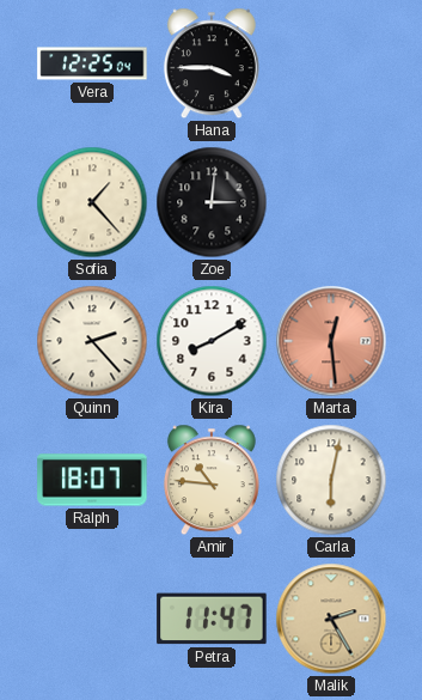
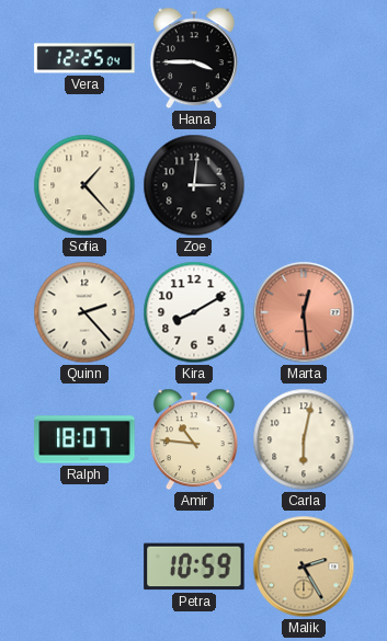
Petra: 11:47 -> 10:59 (194, 566)
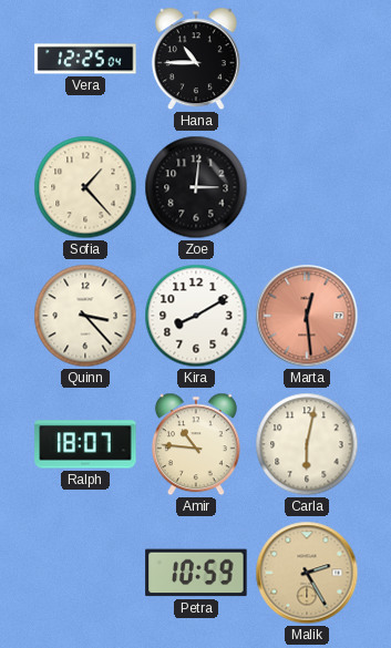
Hana: 3:45 -> 10:45 (196, 59)
Quinn: 2:23 -> 3:23 (85, 316)
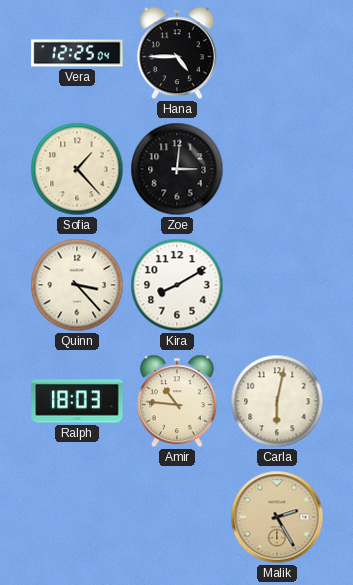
Hana: 10:45 -> 4:45 (177, 53)
Marta: 12:29 -> none (307, 316)
Ralph: 18:07 -> 18:03 (77, 401)
Petra: 10:59 -> none (196, 573)
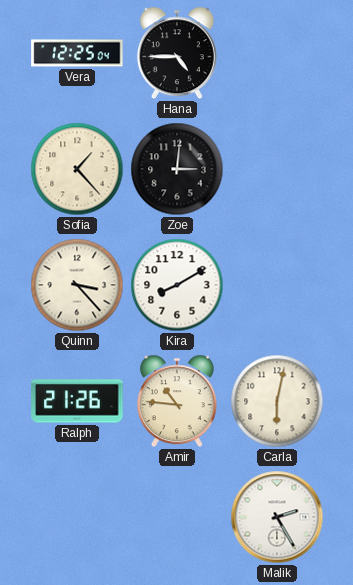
Ralph: 18:03 -> 21:26 (77, 401)
Malik dial: champagne -> white (277, 517)
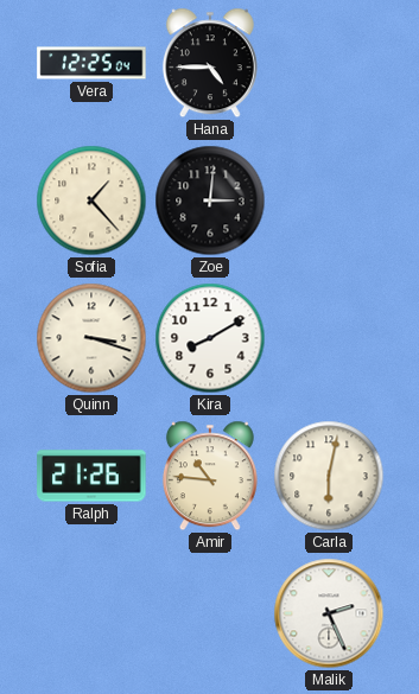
Quinn: 3:23 -> 3:18 (91, 338)
Malik: 2:25 -> 2:26 (329, 613)
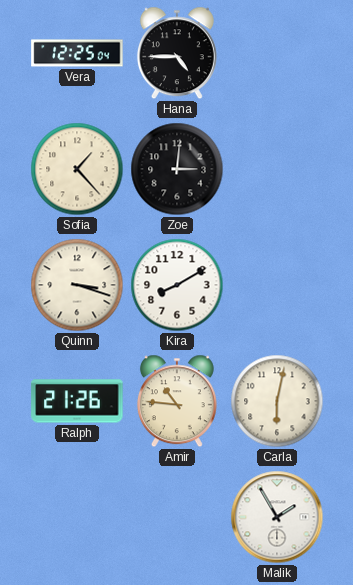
Malik: 2:26 -> 1:55 (277, 517)
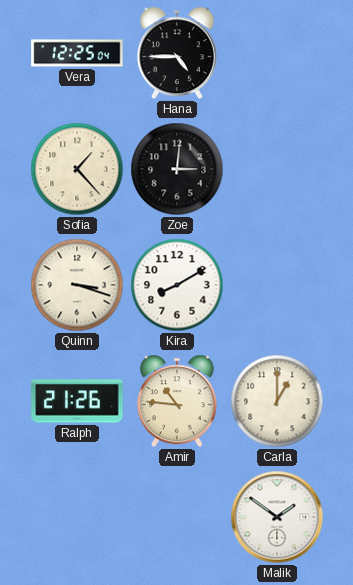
Carla: 6:02 -> 1:00 (277, 401)
Malik: 1:55 -> 1:51 (277, 517)
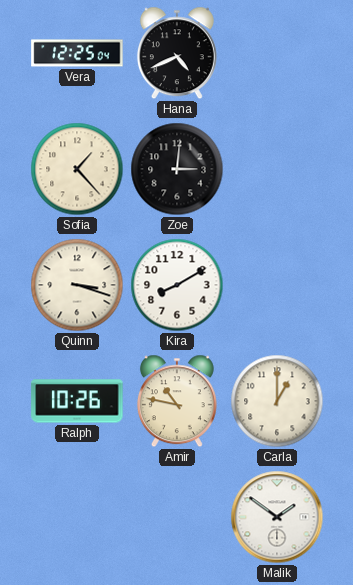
Hana: 4:45 -> 4:41 (177, 53)
Ralph: 21:26 -> 10:26 (77, 401)
Amir: 10:46 -> 10:47 (177, 401)
